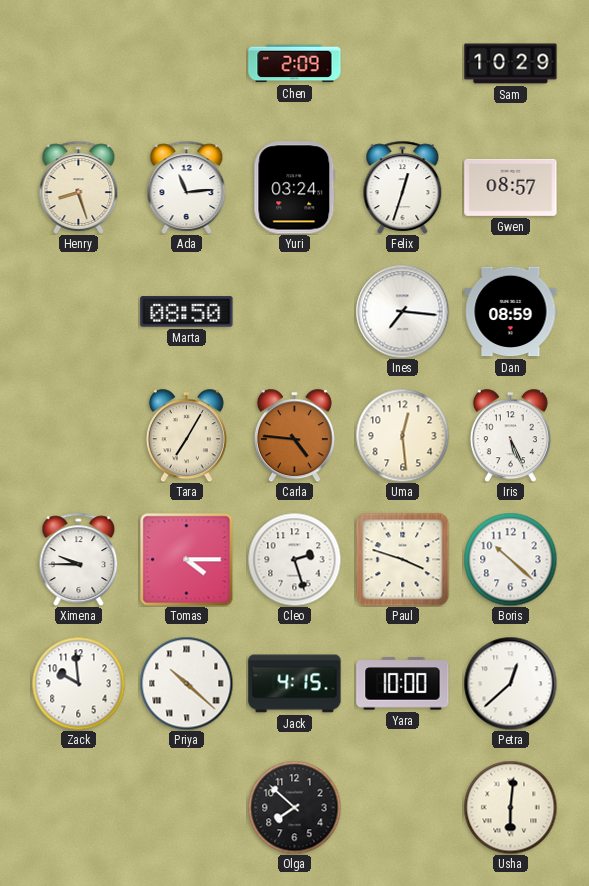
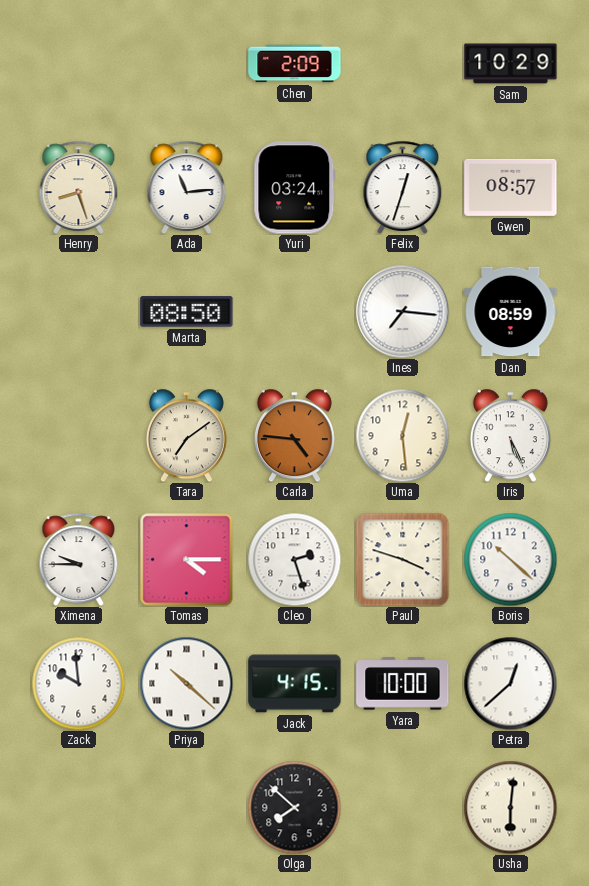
Tara: 7:05 -> 7:09 (186, 435)
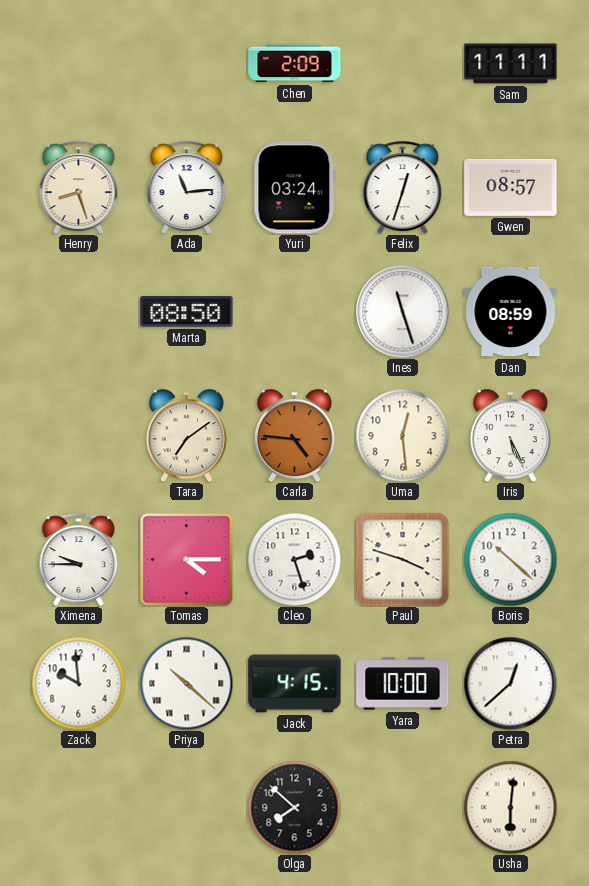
Sam: 10:29 -> 11:11 (511, 64)
Ines: 7:16 -> 11:27 (402, 311)
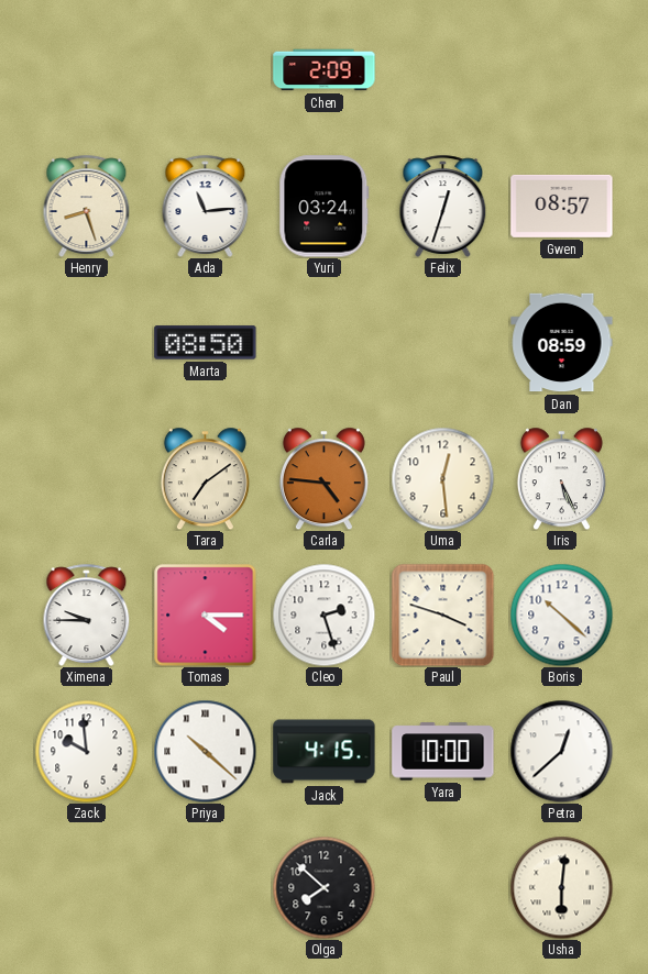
Sam: 11:11 -> none (511, 64)
Ines: 11:27 -> none (402, 311)
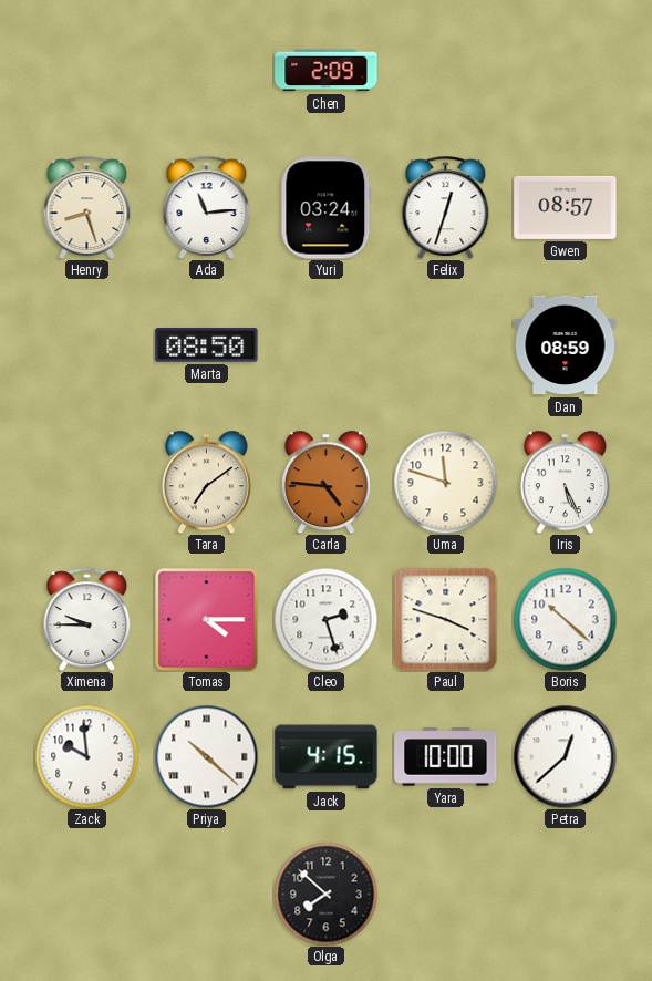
Uma: 12:29 -> 11:48 (445, 482)
Usha: 6:01 -> none (561, 887)
